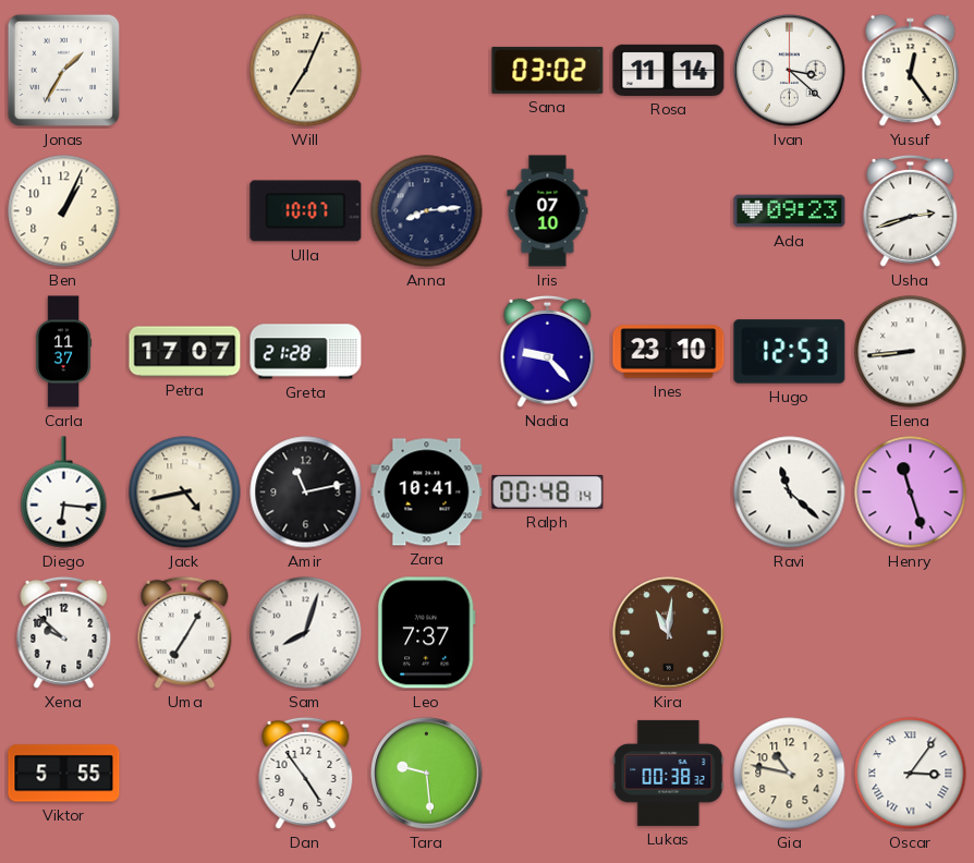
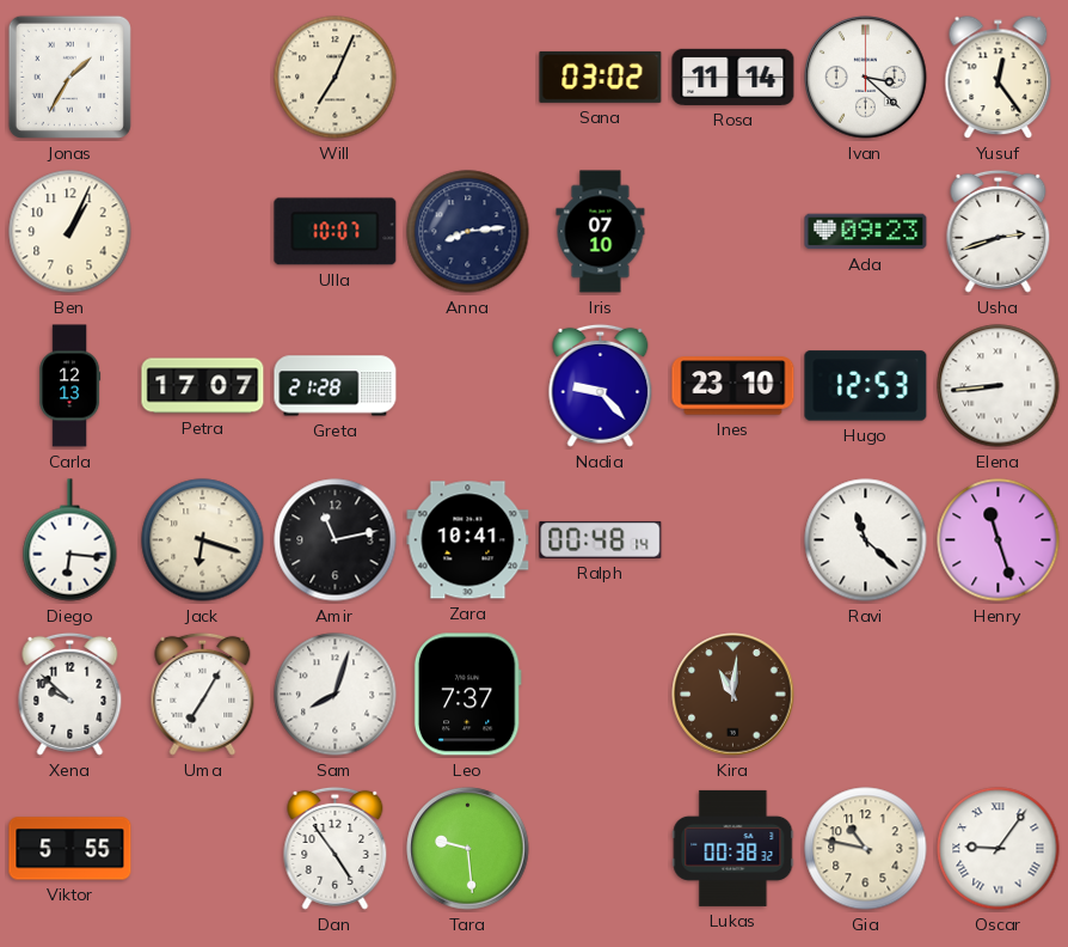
Carla: 11:37 -> 12:13 (70, 386)
Jack: 4:43 -> 6:18 (203, 540)
Oscar: 3:06 -> 9:06 (999, 849)
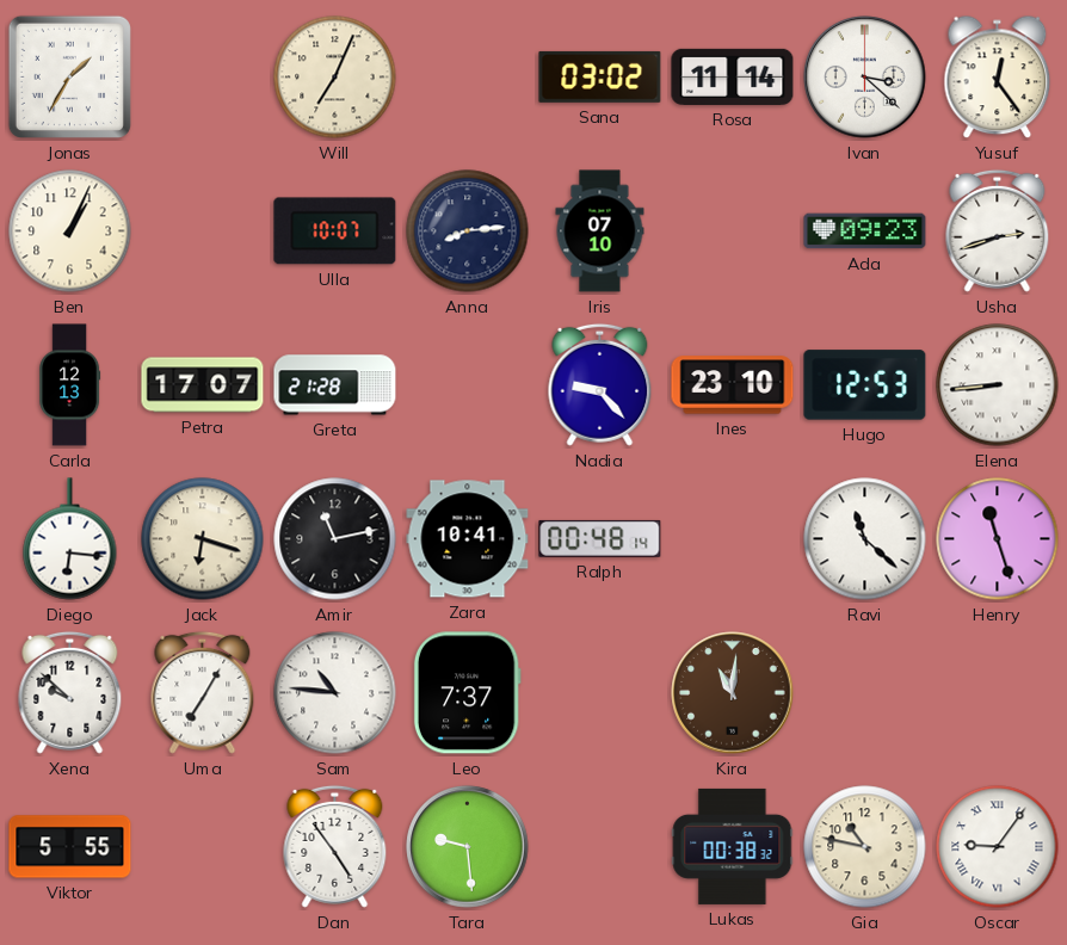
Sam: 8:03 -> 10:46 (335, 693)
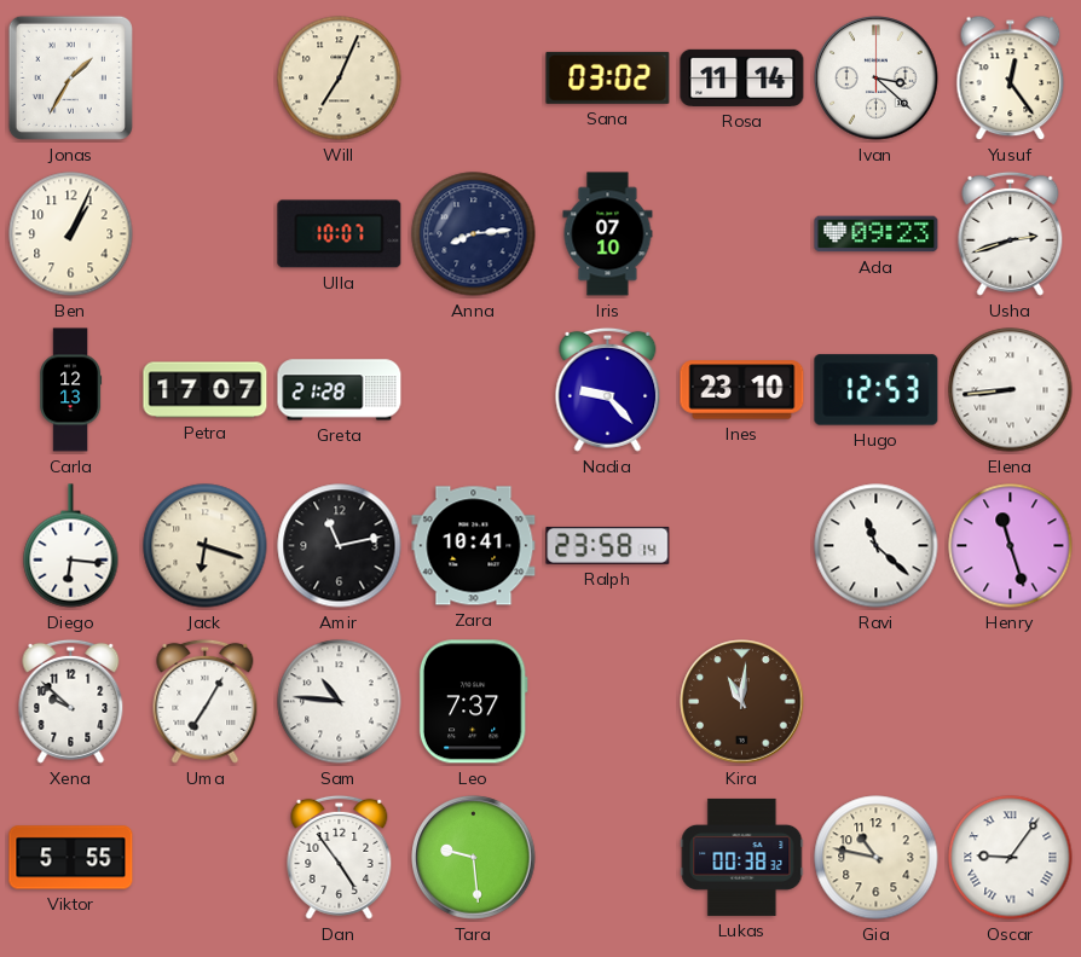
Ralph: 00:48 -> 23:58 (608, 545)
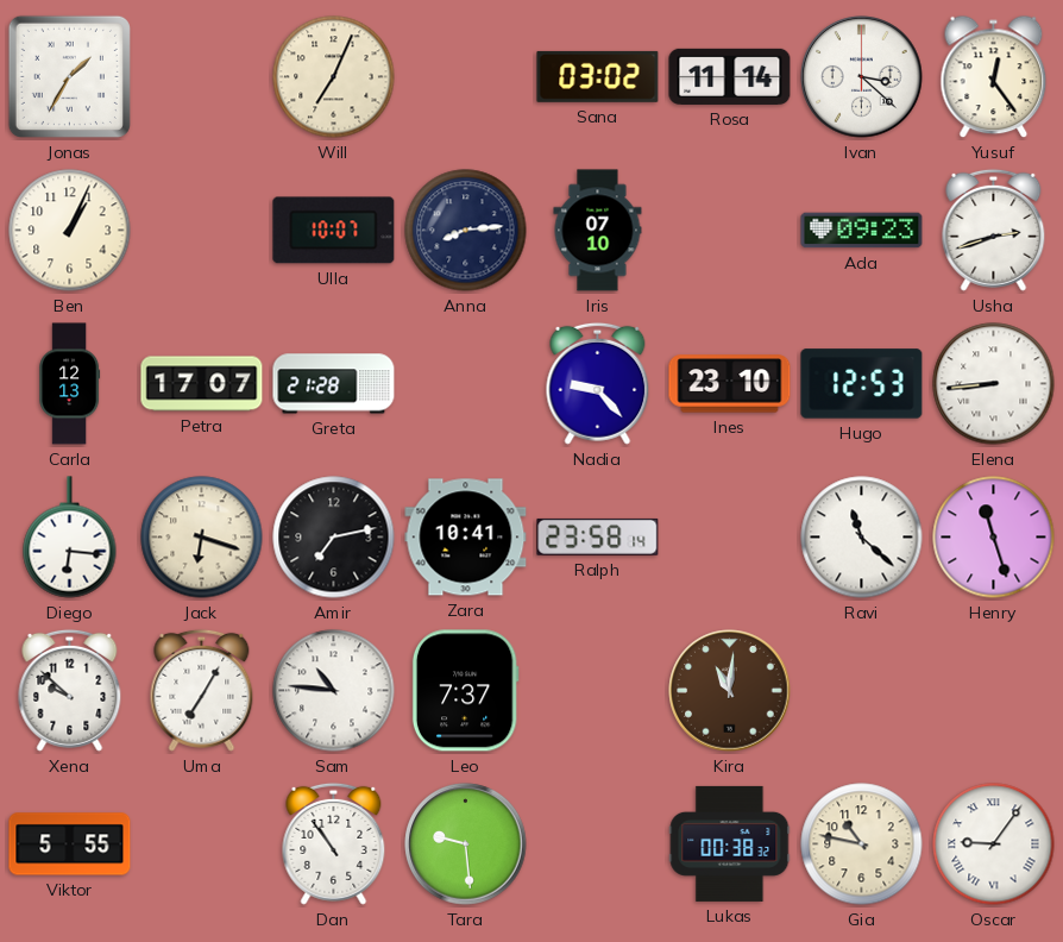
Amir: 11:13 -> 7:13 (334, 538)
Dan: 4:54 -> 10:54 (334, 843)
